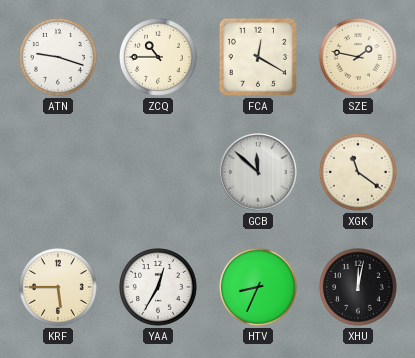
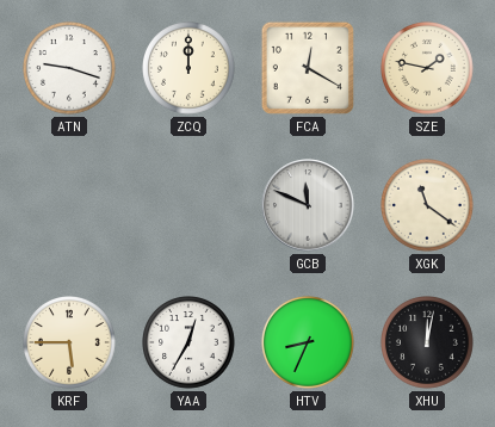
ZCQ: 10:45 -> 12:00 (190, 69)
GCB: 11:52 -> 11:49 (308, 205)
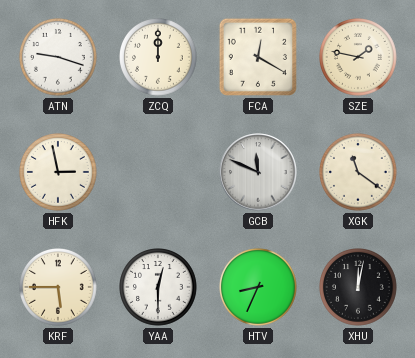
HFK: none -> 2:58 (59, 173)
YAA: 12:35 -> 12:30 (159, 288)
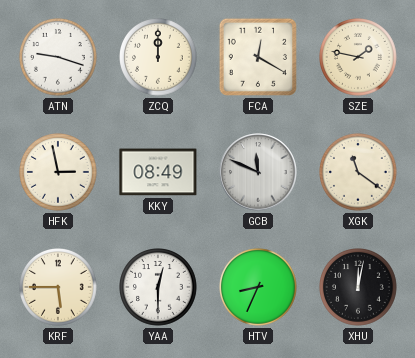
KKY: none -> 08:49 (158, 172)
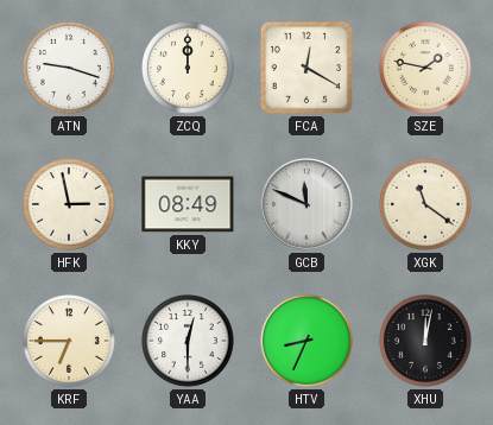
KRF: 5:45 -> 6:45 (70, 342)
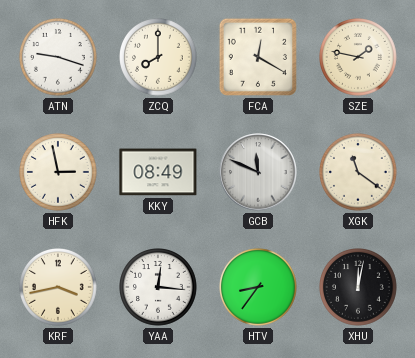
ZCQ: 12:00 -> 8:00 (159, 58)
KRF: 6:45 -> 3:43 (59, 288)
YAA: 12:30 -> 12:16 (159, 288)
HTV: 8:34 -> 8:36 (259, 288)
